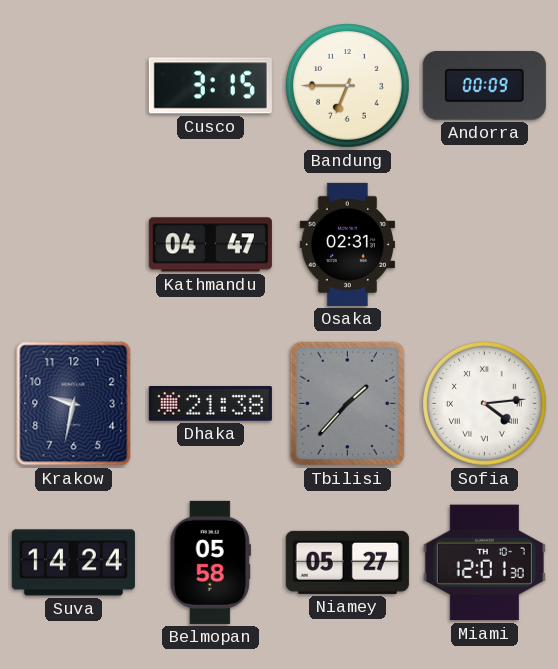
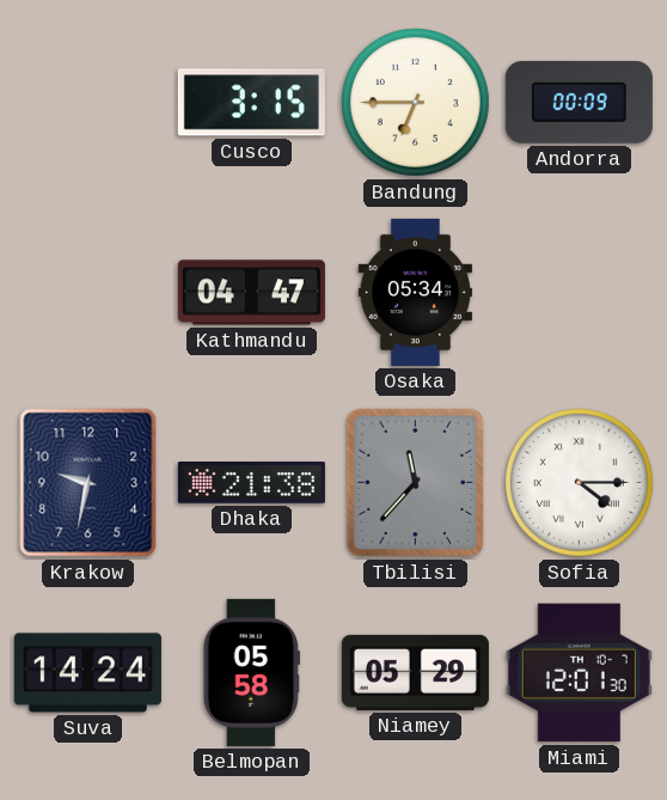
Osaka: 02:31 -> 05:34 (415, 292)
Tbilisi: 1:37 -> 11:37 (416, 483)
Sofia: 4:14 -> 4:15 (580, 483)
Niamey: 05:27 -> 05:29 (415, 672)
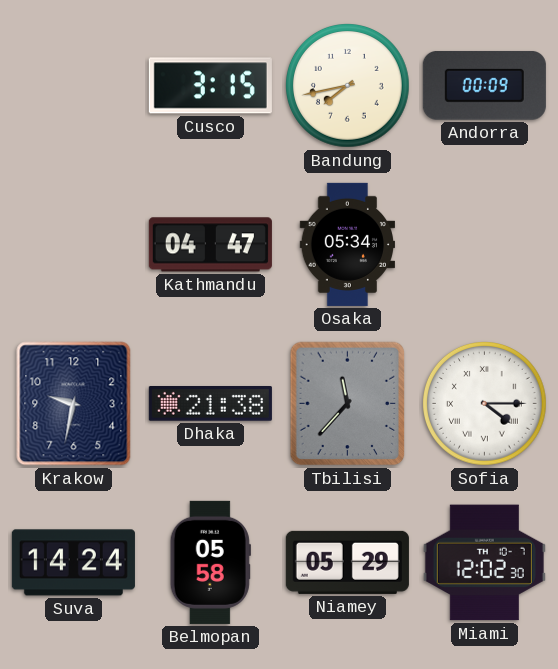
Bandung: 6:45 -> 7:43 (348, 86)
Miami: 12:01 -> 12:02 (484, 563)
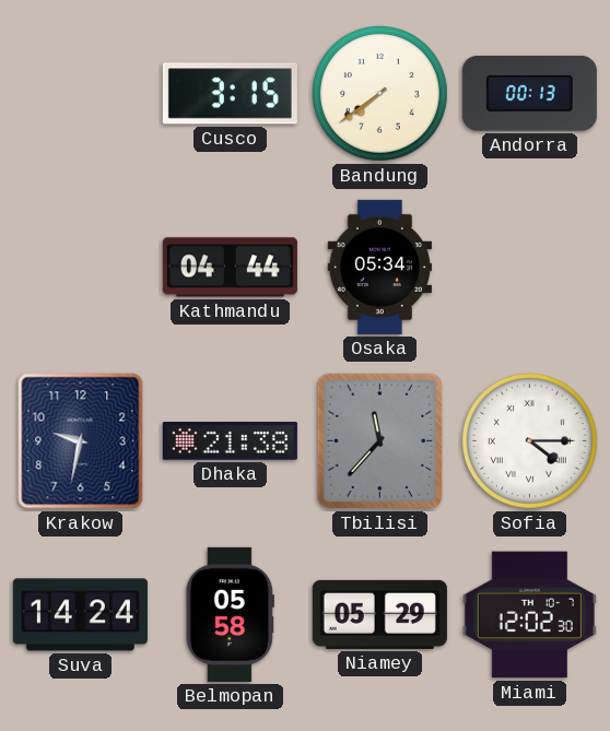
Bandung: 7:43 -> 7:39 (380, 94)
Andorra: 00:09 -> 00:13 (529, 94)
Kathmandu: 04:47 -> 04:44 (230, 268)
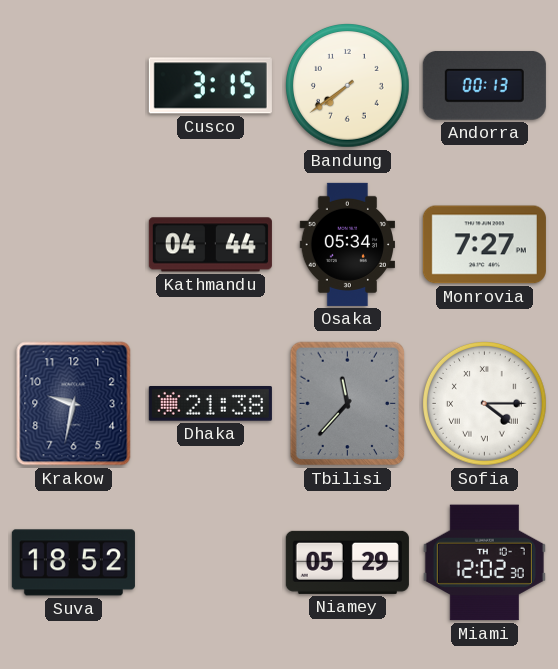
Monrovia: none -> 7:27 (484, 245)
Suva: 14:24 -> 18:52 (73, 563)
Belmopan: 05:58 -> none (230, 614)
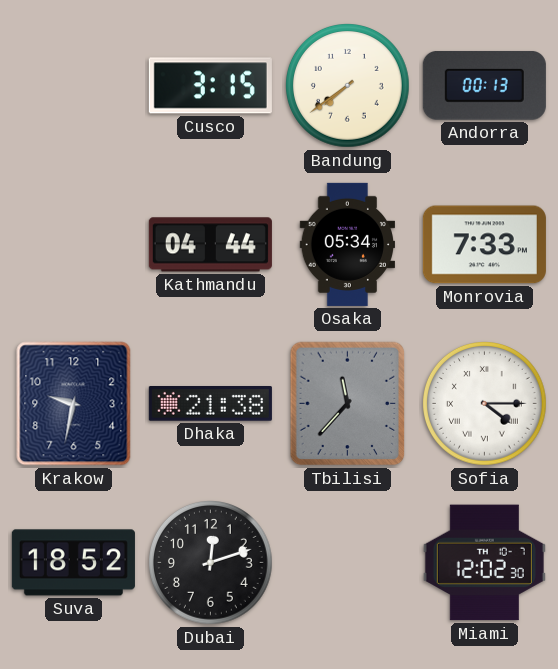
Monrovia: 7:27 -> 7:33 (484, 245)
Dubai: none -> 12:12 (211, 563)
Niamey: 05:29 -> none (347, 562)
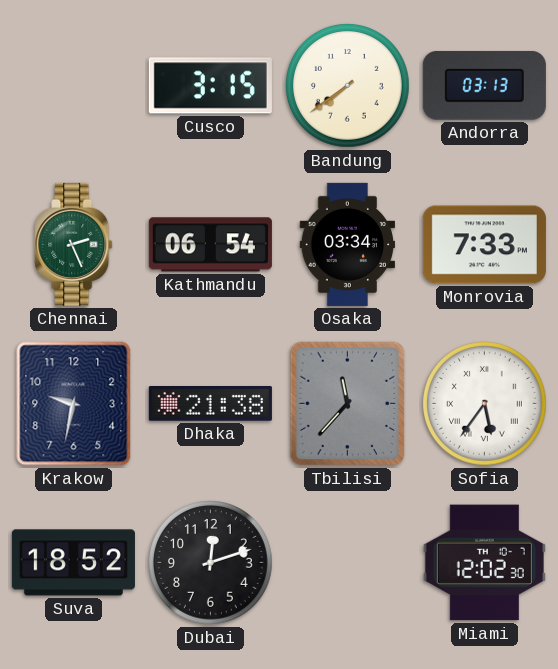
Andorra: 00:13 -> 03:13 (484, 86)
Chennai: none -> 2:26 (74, 244)
Kathmandu: 04:44 -> 06:54 (210, 245)
Osaka: 05:34 -> 03:34 (347, 244)
Sofia: 4:15 -> 5:36 (485, 404)
